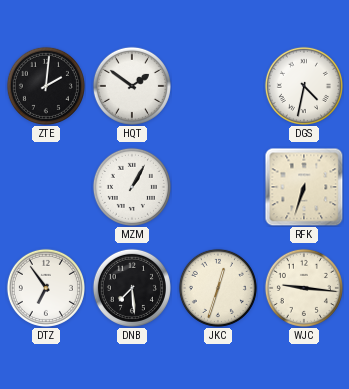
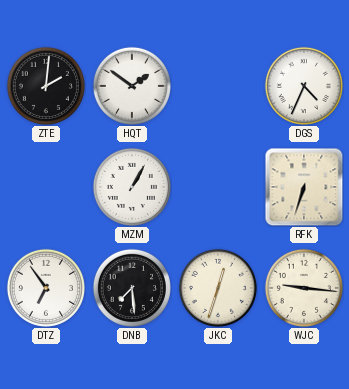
DGS: 4:32 -> 4:34 (304, 86)
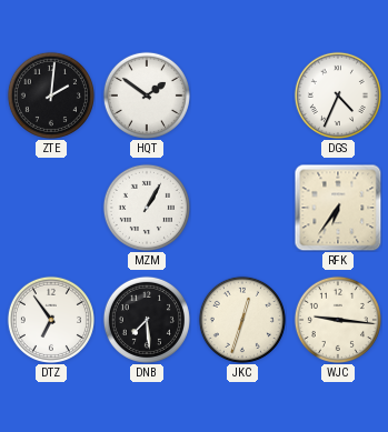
RFK: 6:33 -> 6:36 (338, 208)
